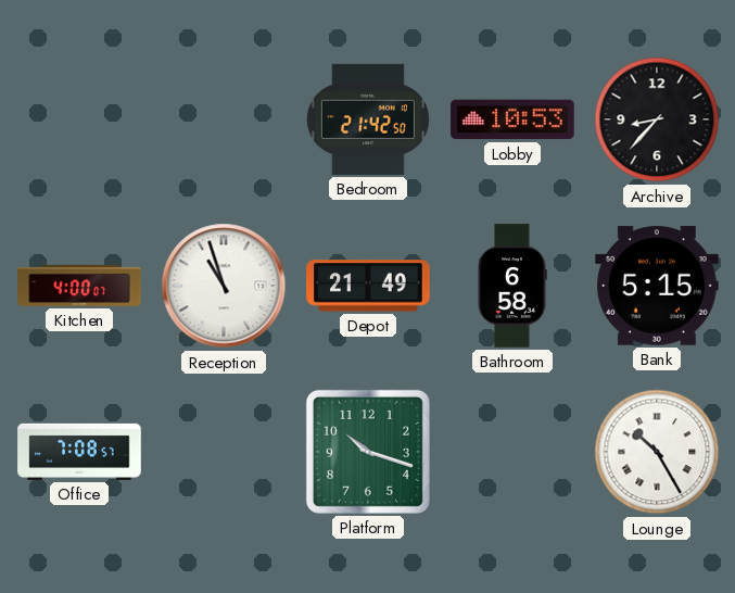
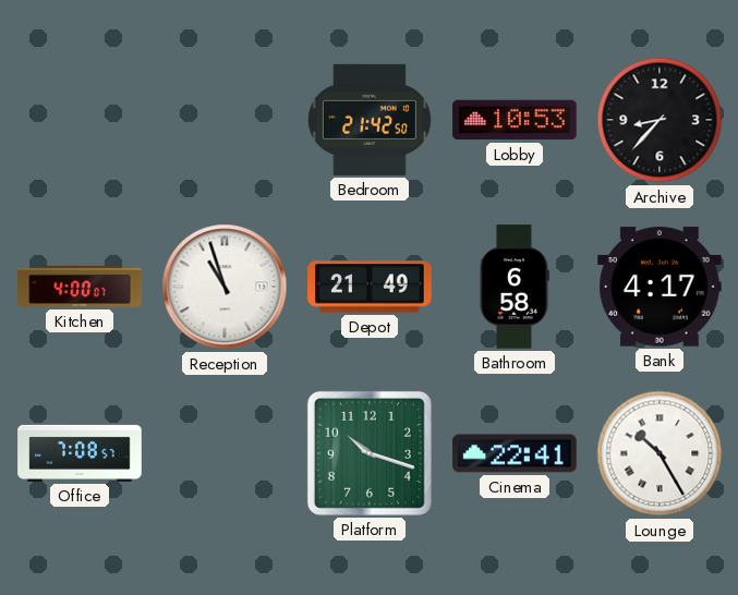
Bank: 5:15 -> 4:17 (660, 287)
Cinema: none -> 22:41 (515, 453)
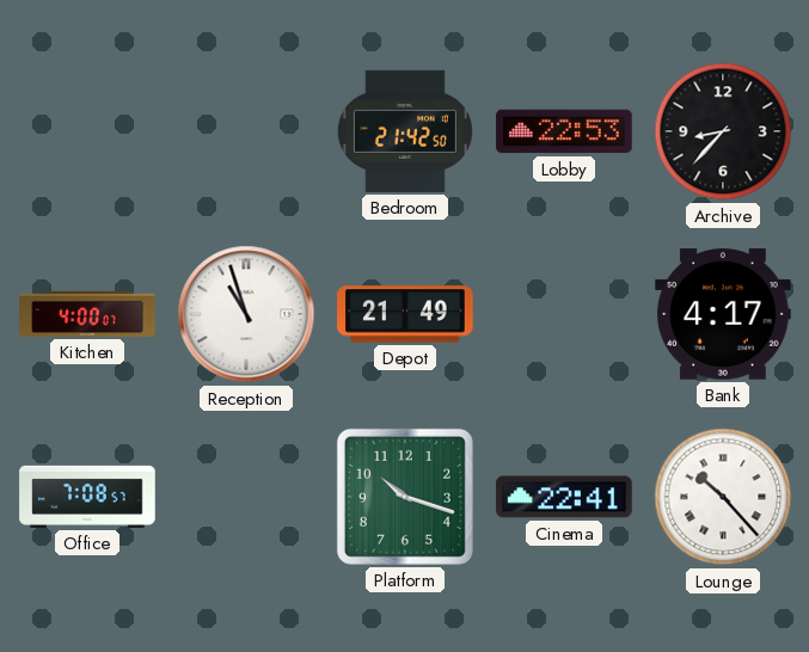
Lobby: 10:53 -> 22:53 (564, 131)
Bathroom: 6:58 -> none (515, 287)
Lounge: 10:25 -> 10:23 (723, 497)
